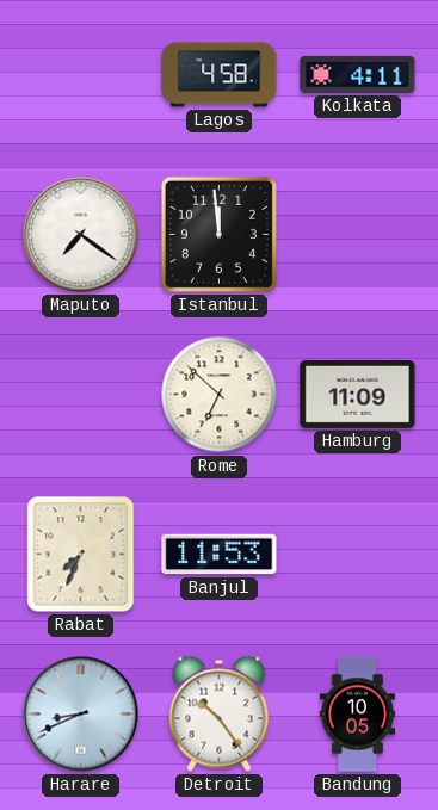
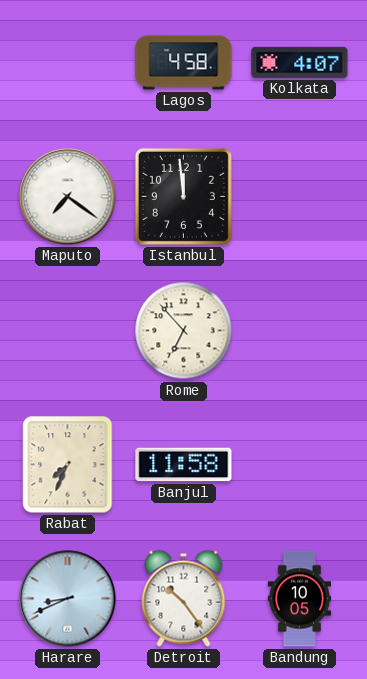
Kolkata: 4:11 -> 4:07 (300, 62)
Rome: 6:52 -> 6:53 (184, 331)
Hamburg: 11:09 -> none (358, 394)
Banjul: 11:53 -> 11:58 (184, 465)
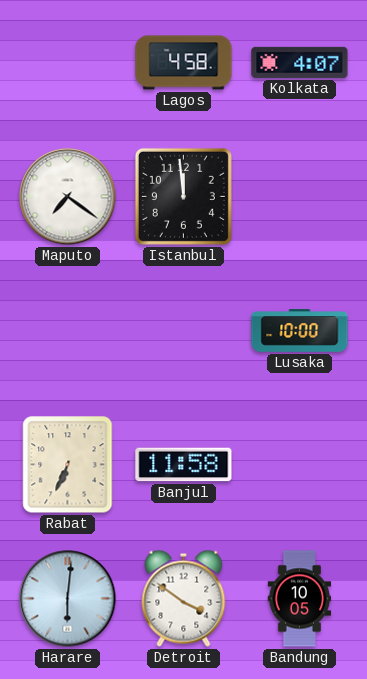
Rome: 6:53 -> none (184, 331)
Lusaka: none -> 10:00 (300, 331)
Rabat: 7:34 -> 6:34 (68, 465)
Harare: 8:41 -> 6:01 (68, 599)
Detroit: 10:24 -> 3:51 (184, 598)
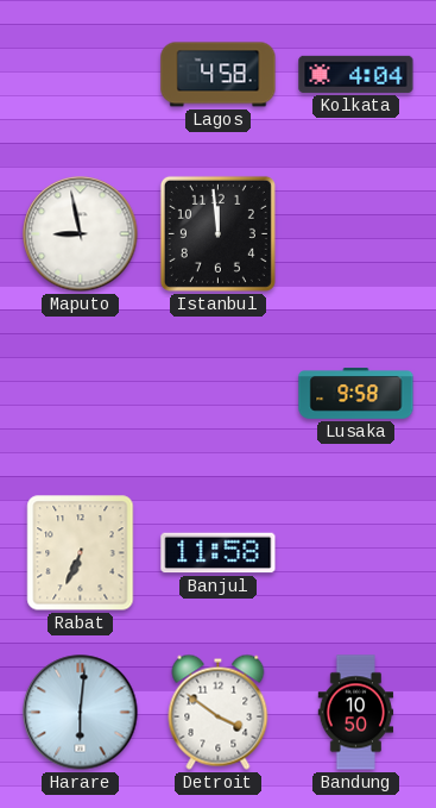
Kolkata: 4:07 -> 4:04 (356, 74)
Maputo: 7:21 -> 8:58 (81, 234)
Lusaka: 10:00 -> 9:58 (356, 394)
Bandung: 10:05 -> 10:50 (356, 713)
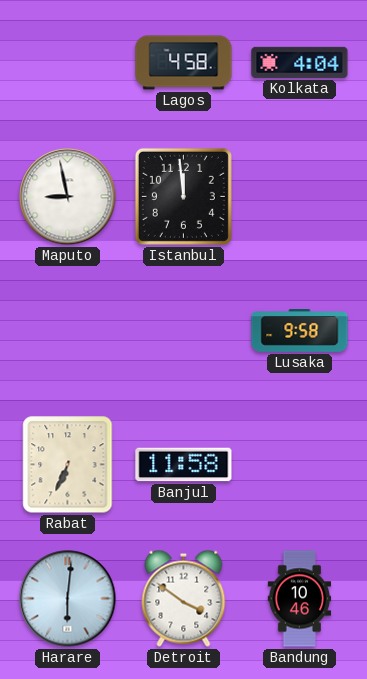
Bandung: 10:50 -> 10:46 (300, 599)
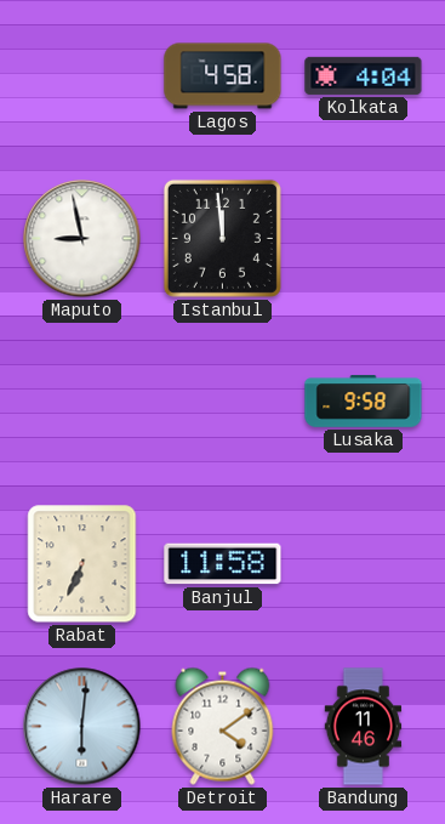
Detroit: 3:51 -> 4:09 (223, 726)
Bandung: 10:46 -> 11:46 (364, 727)
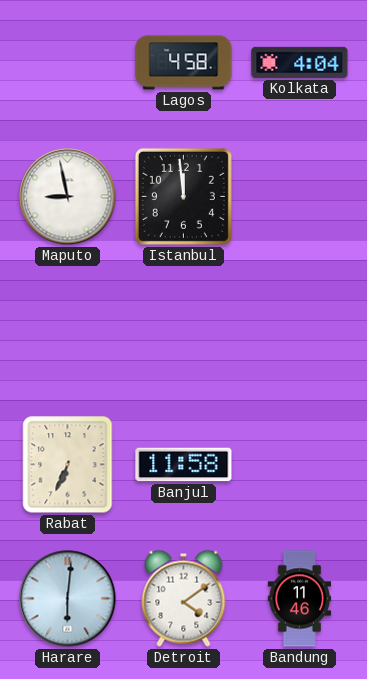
Lusaka: 9:58 -> none (364, 402)
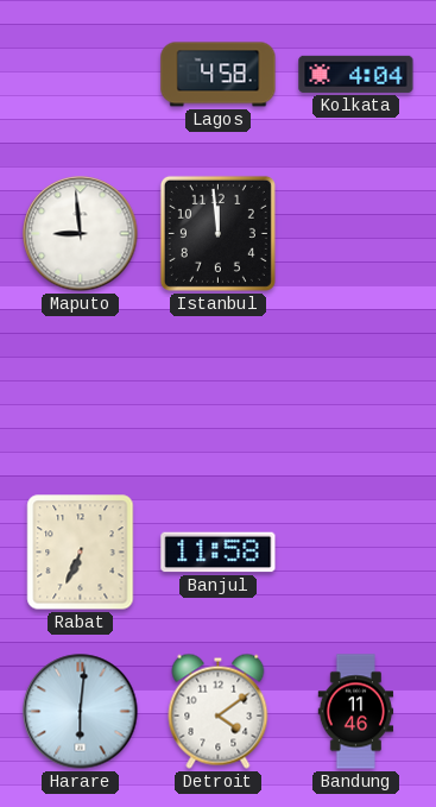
Maputo: 8:58 -> 8:59 (81, 234)
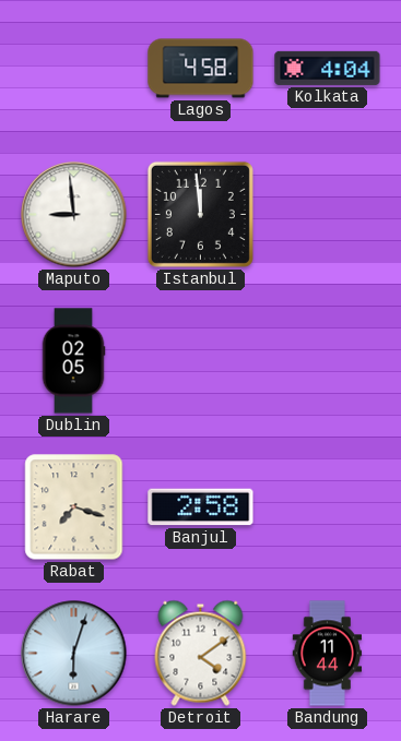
Dublin: none -> 02:05 (73, 361)
Rabat: 6:34 -> 7:18 (74, 507)
Banjul: 11:58 -> 2:58 (201, 507)
Harare: 6:01 -> 6:03 (74, 654)
Bandung: 11:46 -> 11:44 (328, 654)
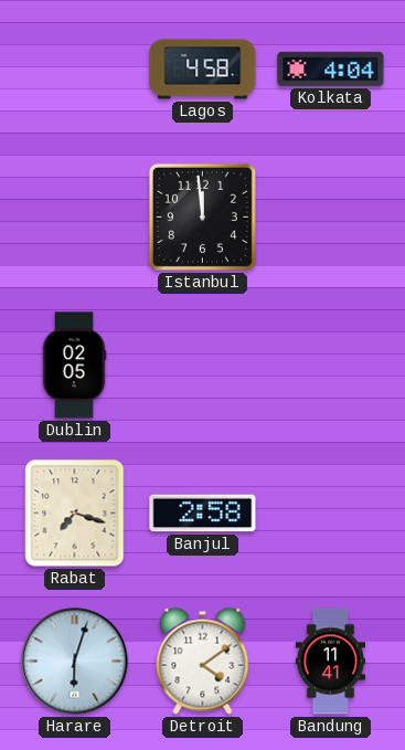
Maputo: 8:59 -> none (74, 215)
Bandung: 11:44 -> 11:41 (331, 662)
